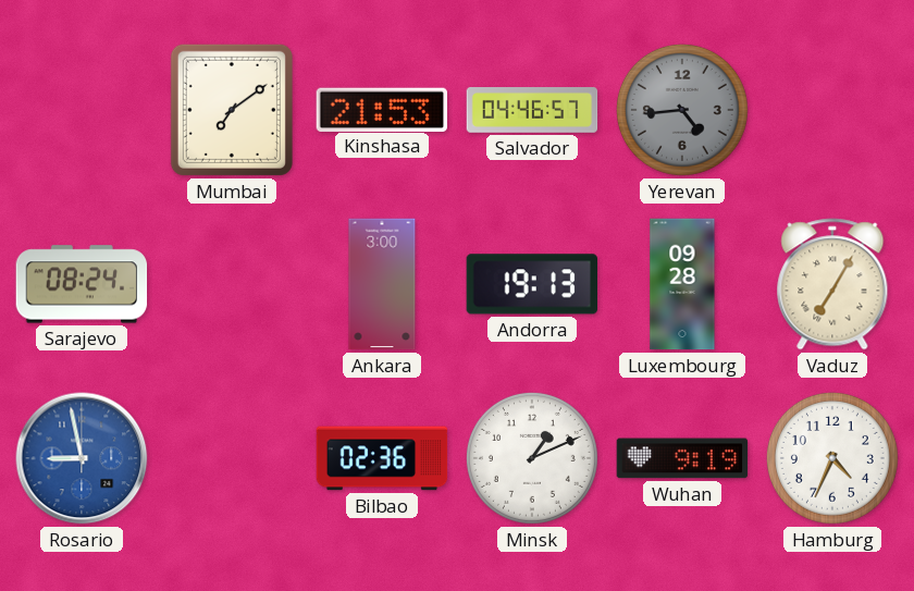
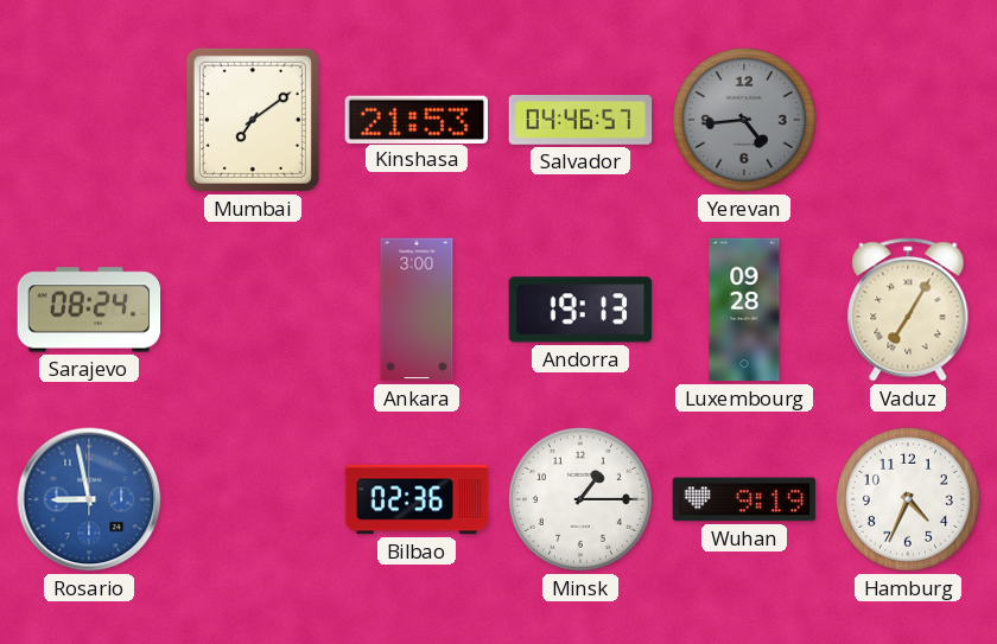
Minsk: 1:11 -> 1:15 (580, 499)
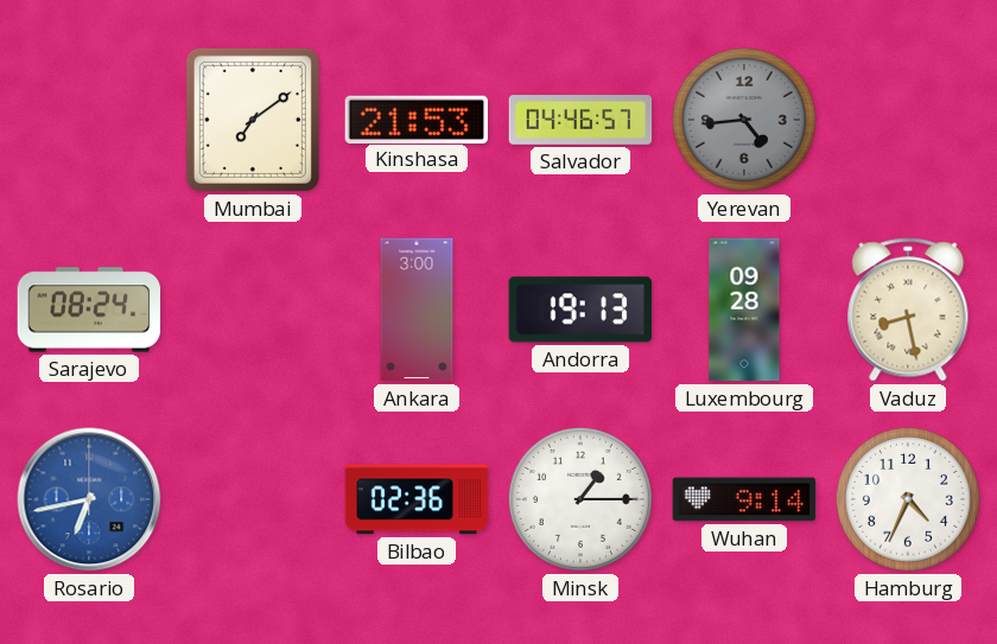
Vaduz: 7:05 -> 8:28 (908, 310)
Rosario: 8:58 -> 6:43 (89, 499)
Wuhan: 9:19 -> 9:14 (744, 499)
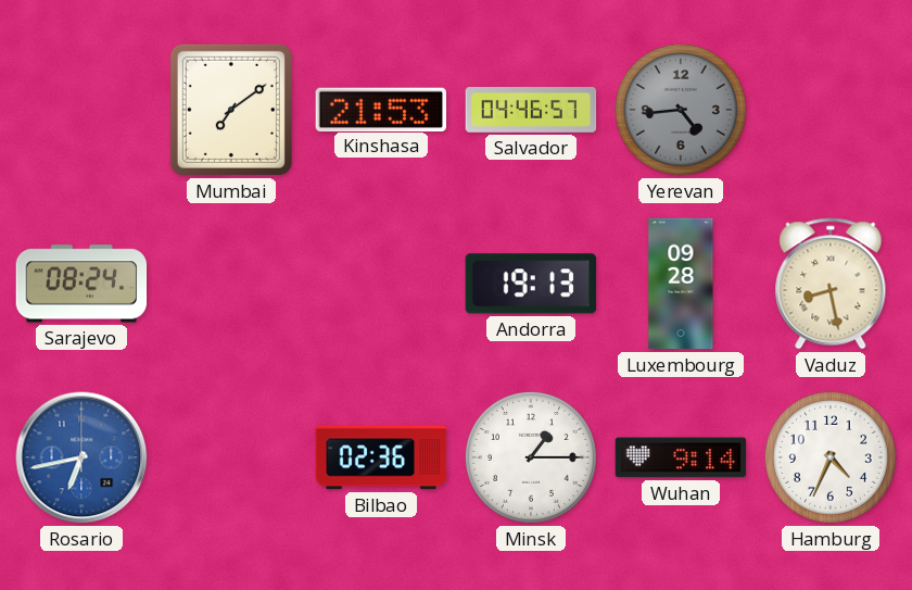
Ankara: 3:00 -> none (417, 310)
